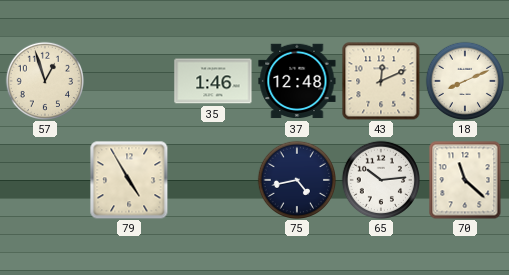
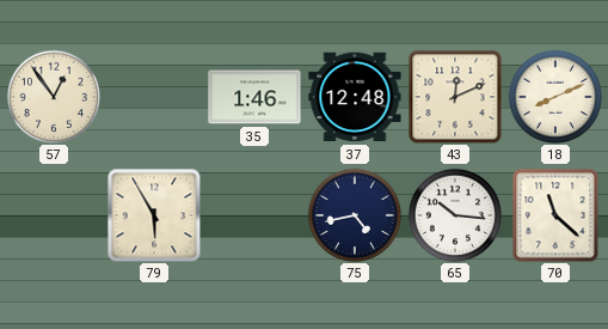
57: 12:57 -> 12:54 (53, 96)
79: 4:55 -> 5:55 (154, 215)
65: 10:14 -> 10:16 (454, 214)
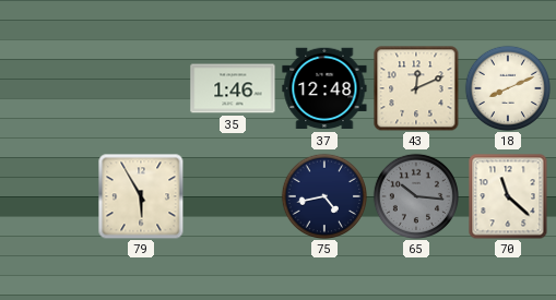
57: 12:54 -> none (53, 96)
65 dial: white -> grey (415, 195)
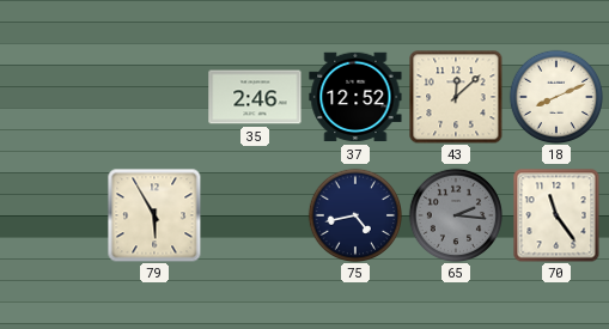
35: 1:46 -> 2:46 (255, 97)
37: 12:48 -> 12:52 (355, 97)
43: 12:11 -> 12:08 (456, 97)
65: 10:16 -> 2:16 (455, 214)
70: 11:22 -> 11:24 (556, 215)
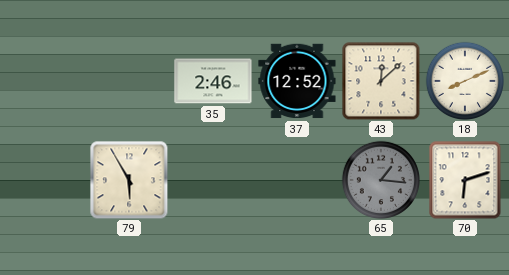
75: 4:43 -> none (354, 214)
65: 2:16 -> 1:16 (380, 179)
70: 11:24 -> 6:12 (465, 180)
